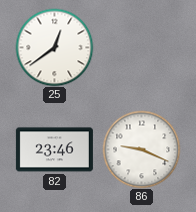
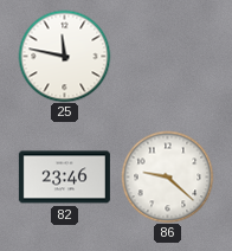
25: 12:39 -> 11:47 (64, 56)
86: 9:19 -> 9:22 (167, 176)
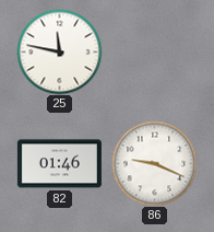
82: 23:46 -> 01:46 (59, 164)
86: 9:22 -> 9:19 (154, 163)
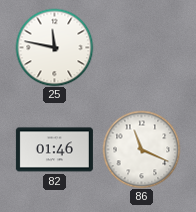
86: 9:19 -> 11:19 (141, 149)
